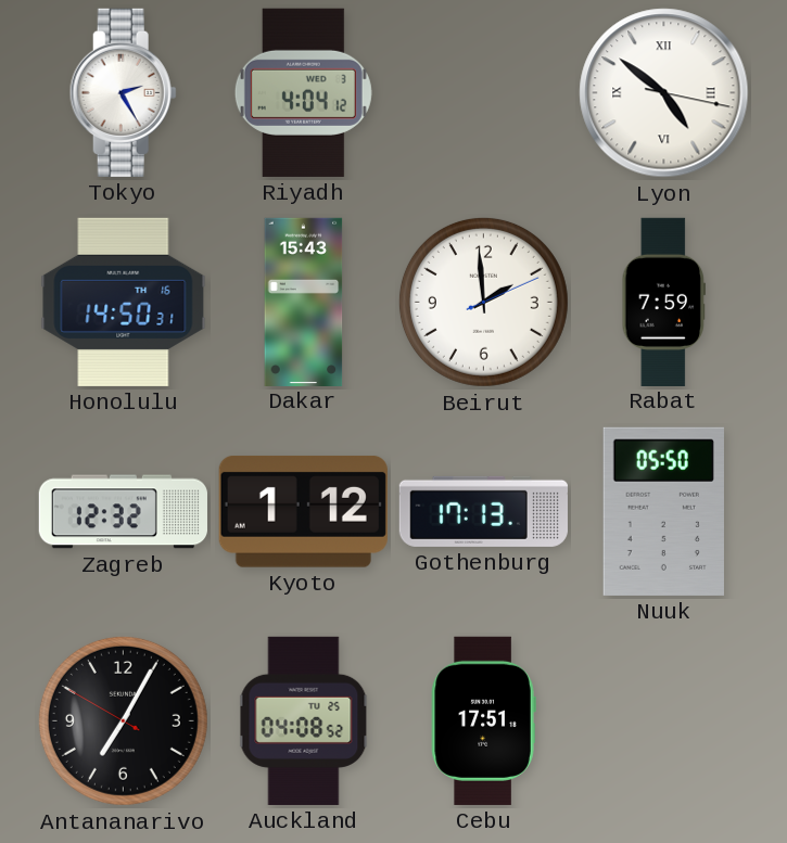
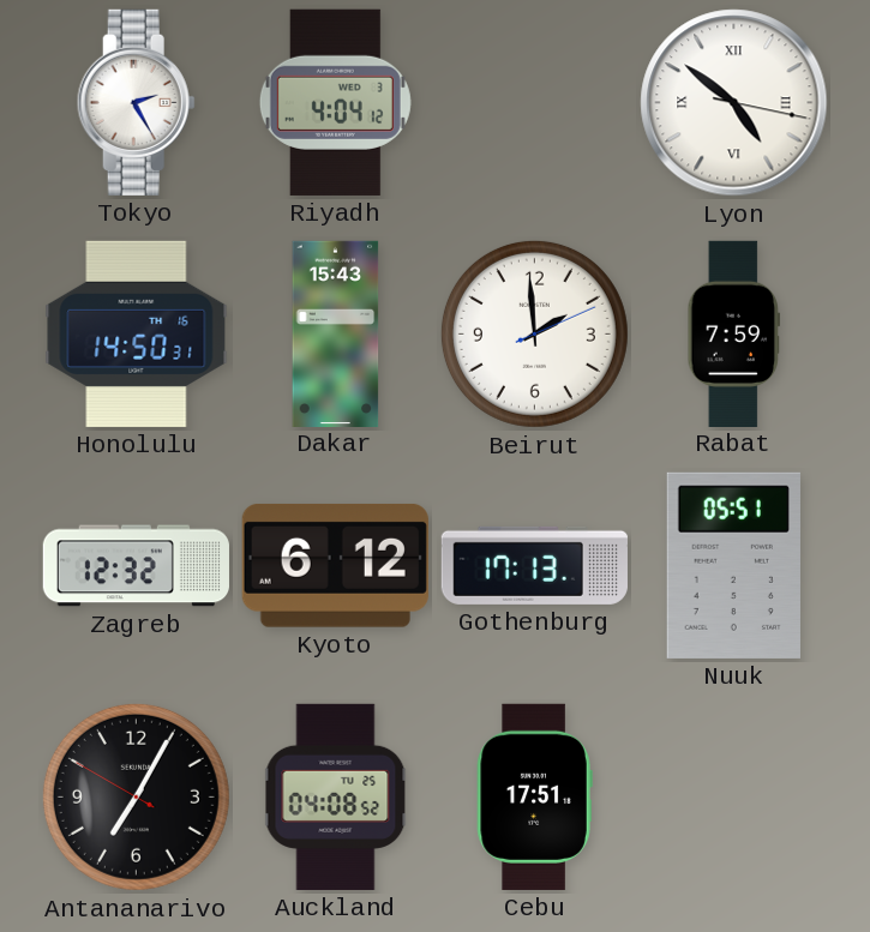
Kyoto: 1:12 -> 6:12 (335, 565)
Nuuk: 05:50 -> 05:51 (733, 565)
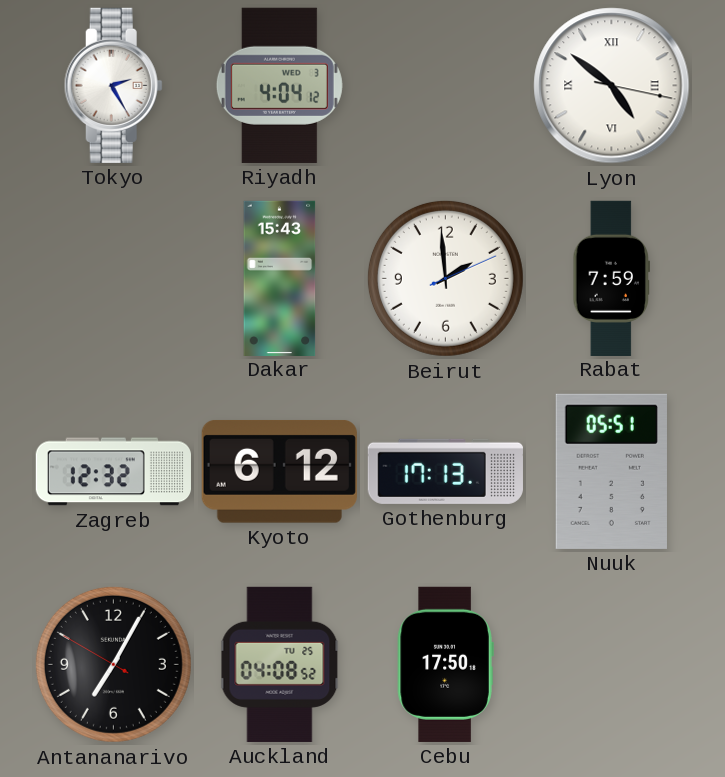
Honolulu: 14:50 -> none (137, 333)
Cebu: 17:51 -> 17:50 (445, 664)
